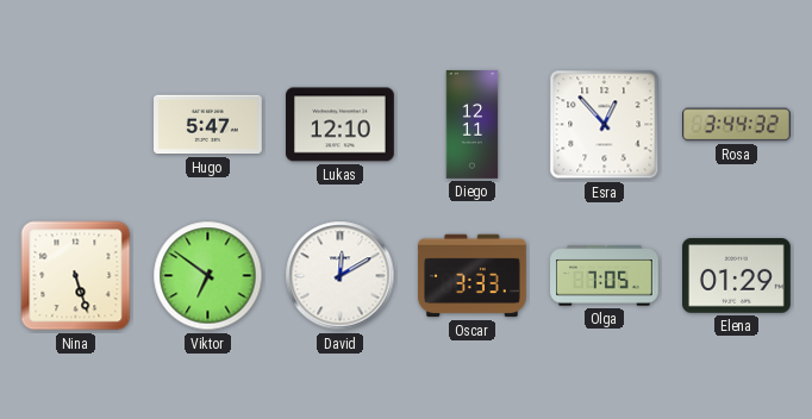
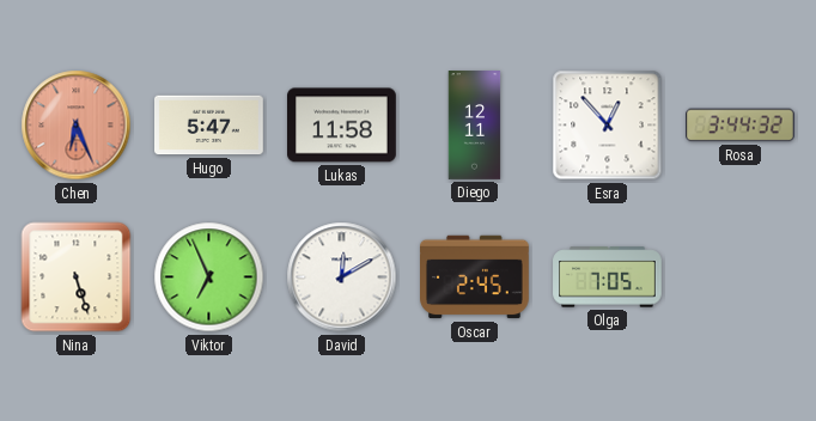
Chen: none -> 6:26 (77, 126)
Lukas: 12:10 -> 11:58 (342, 126)
Viktor: 6:51 -> 6:56 (209, 277)
Oscar: 3:33 -> 2:45 (475, 277)
Elena: 01:29 -> none (737, 276)
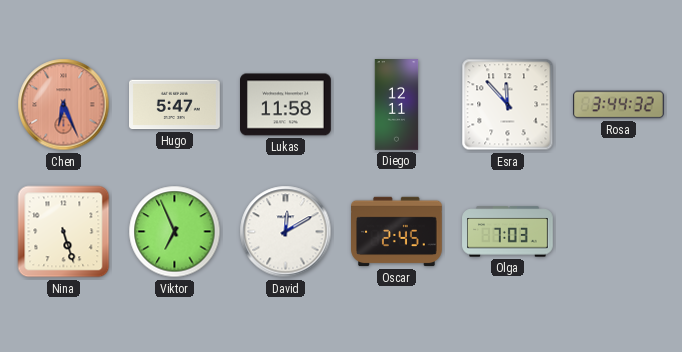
Esra: 12:53 -> 11:53 (508, 105)
Olga: 7:05 -> 7:03 (508, 232)
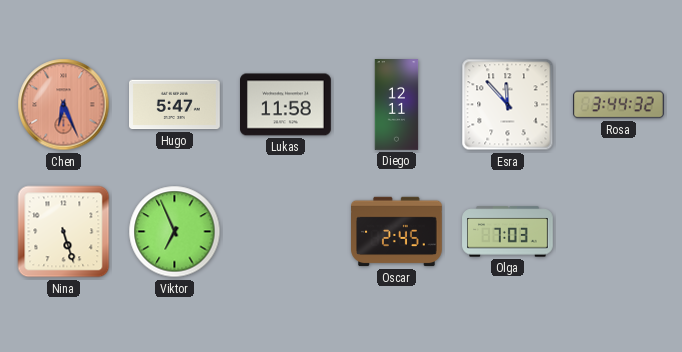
David: 12:10 -> none (286, 232)
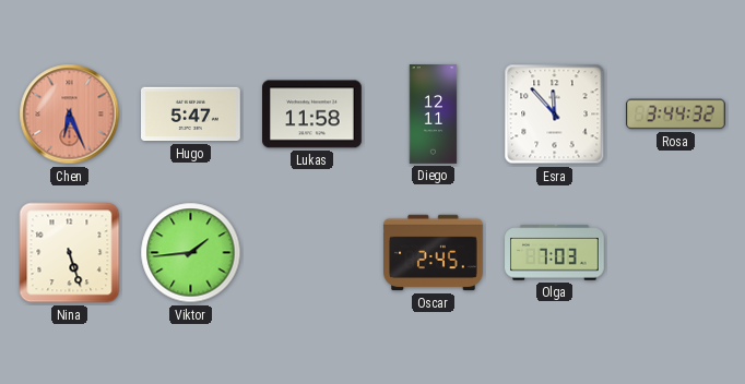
Viktor: 6:56 -> 1:44 (191, 253)
